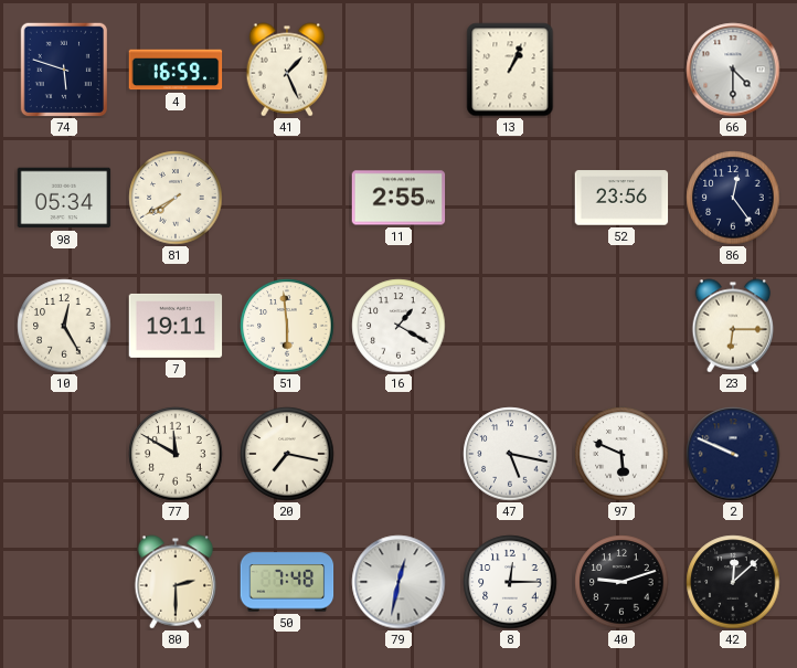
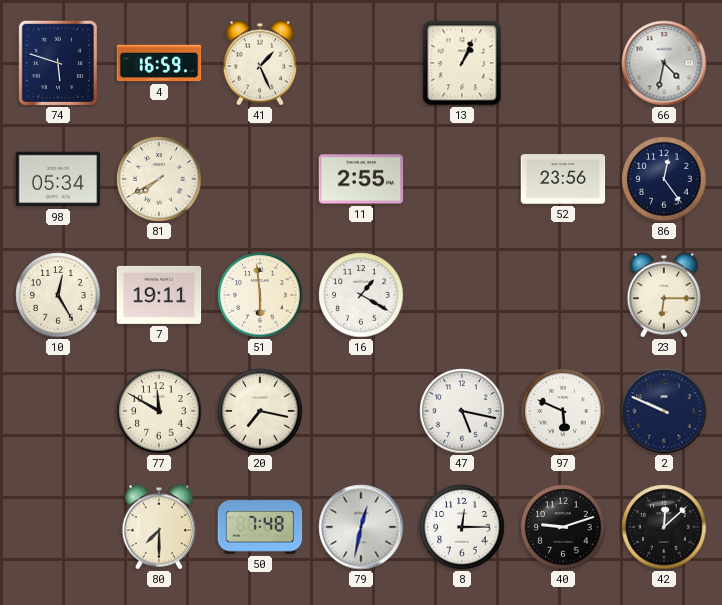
66: 4:30 -> 4:32 (664, 63)
80: 2:30 -> 7:30 (159, 527)
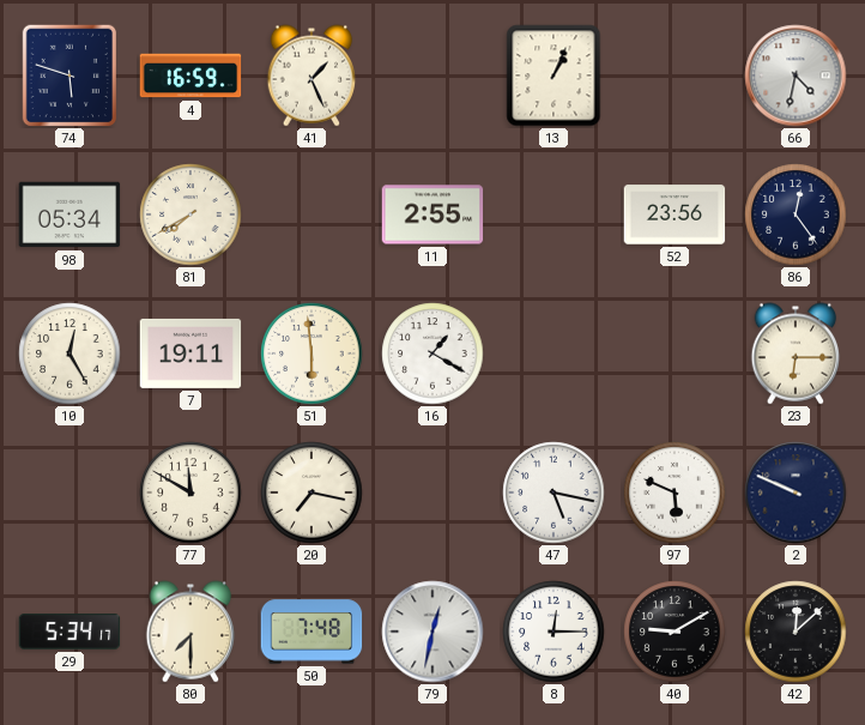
29: none -> 5:34 (69, 632)
40: 9:12 -> 9:10 (675, 632)
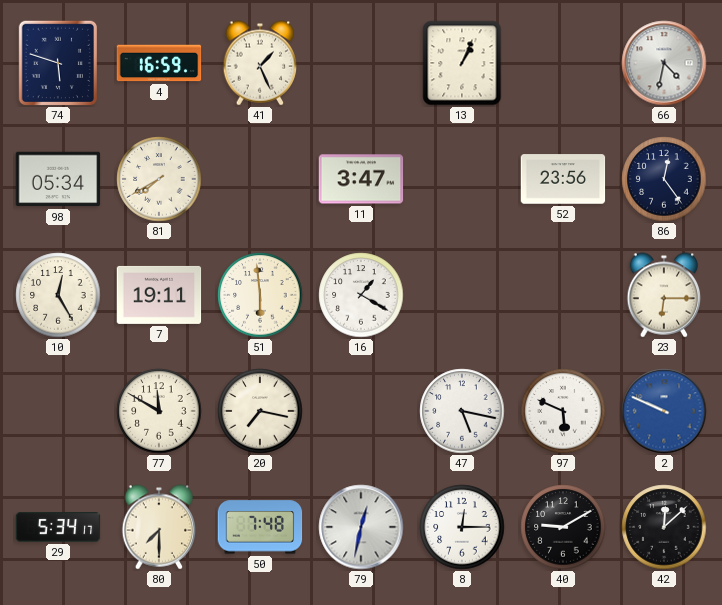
11: 2:55 -> 3:47 (361, 179)
2 dial: navy -> blue (664, 411)
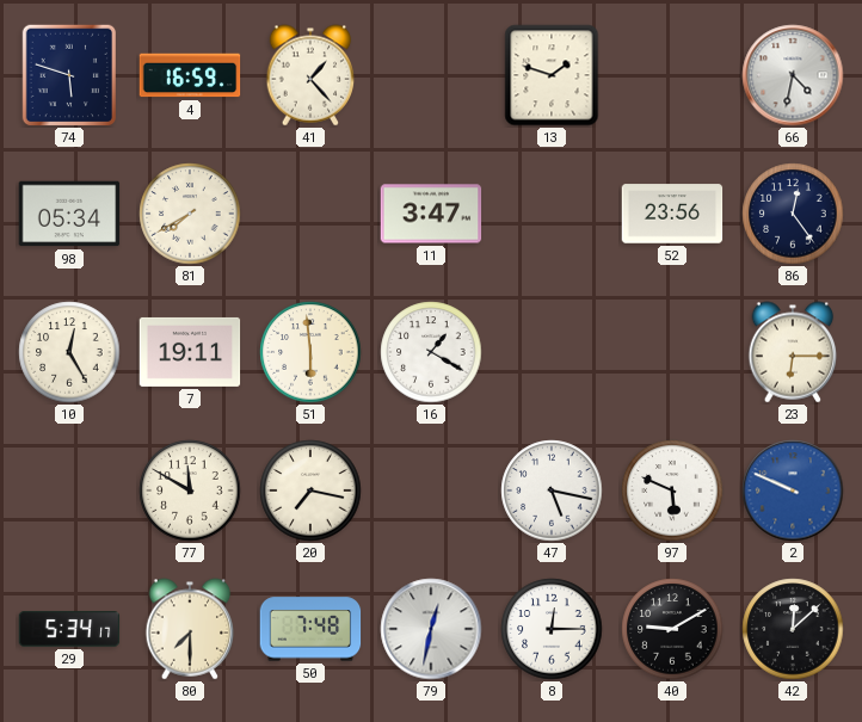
41: 1:26 -> 1:23 (310, 75)
13: 1:04 -> 1:48 (552, 75)
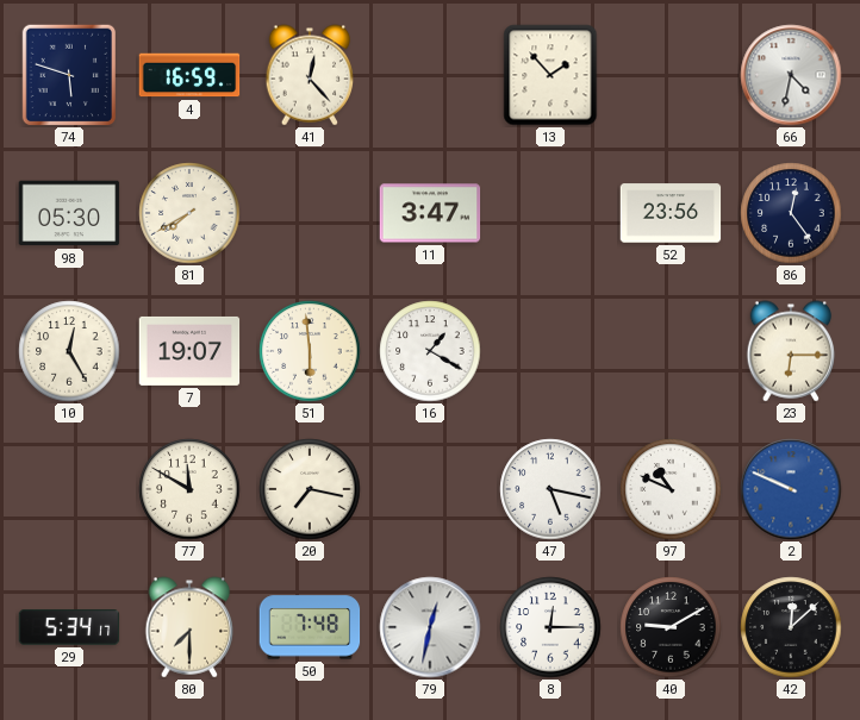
41: 1:23 -> 12:23 (310, 75)
13: 1:48 -> 1:53 (550, 75)
98: 05:34 -> 05:30 (69, 213)
7: 19:11 -> 19:07 (189, 351)
97: 5:49 -> 10:49 (671, 489)
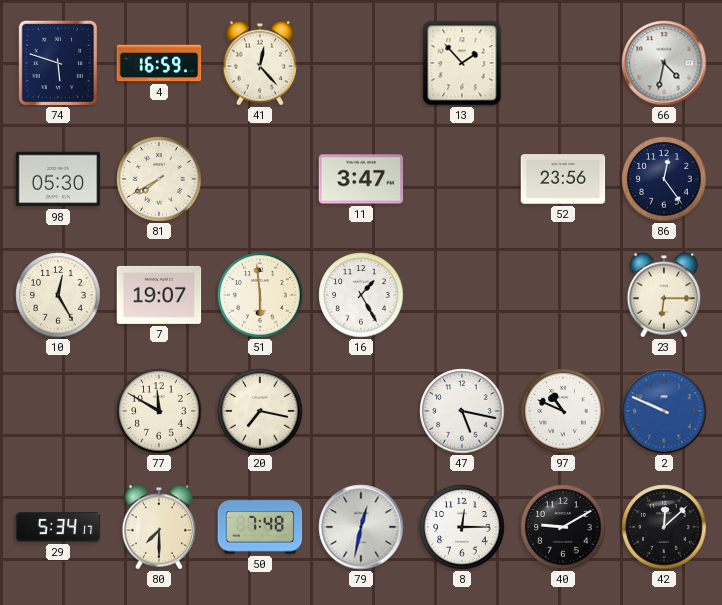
16: 1:20 -> 1:25 (361, 295)
